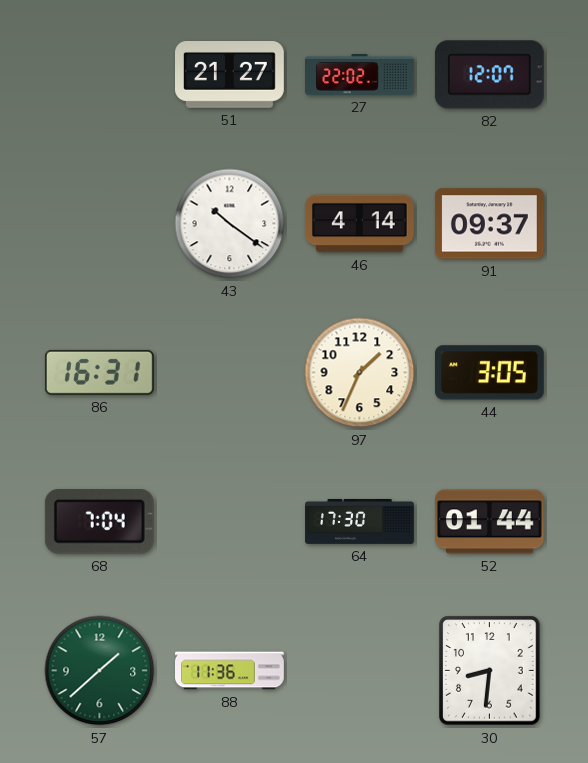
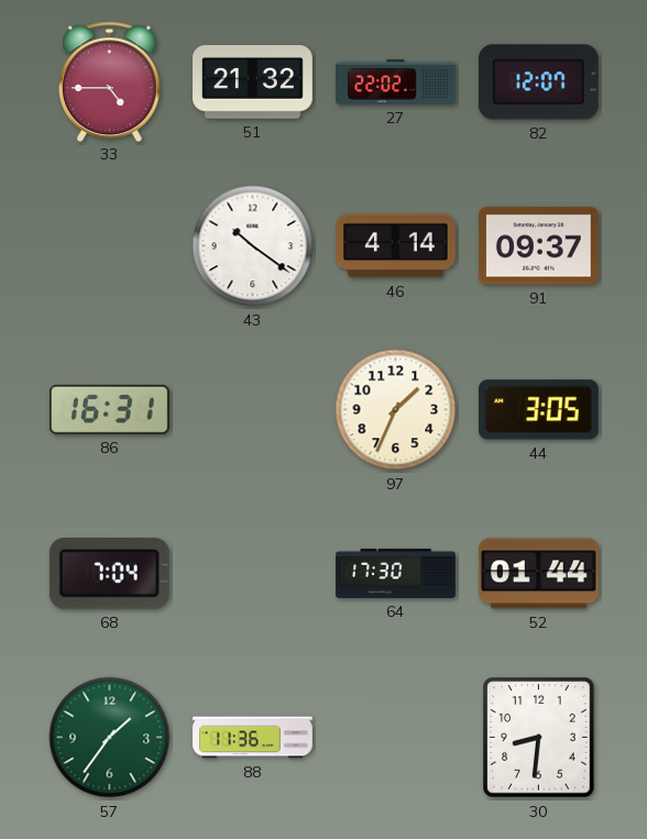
33: none -> 4:45 (110, 81)
51: 21:27 -> 21:32 (253, 82)
57: 1:38 -> 1:36 (110, 738)
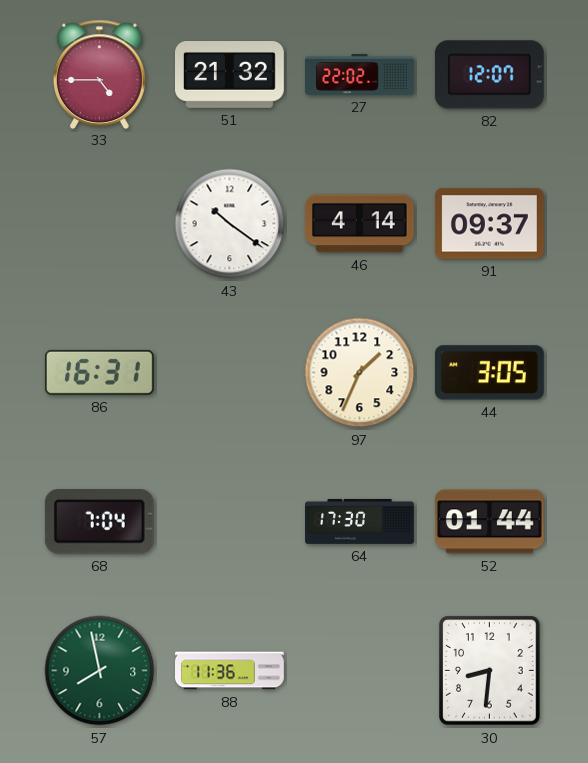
57: 1:36 -> 7:58 (100, 671)
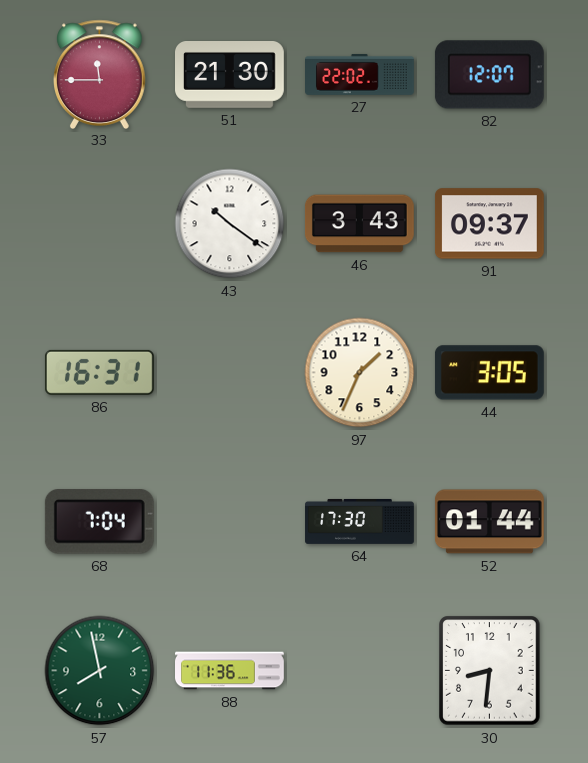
33: 4:45 -> 11:45 (100, 74)
51: 21:32 -> 21:30 (230, 75)
46: 4:14 -> 3:43 (359, 224)
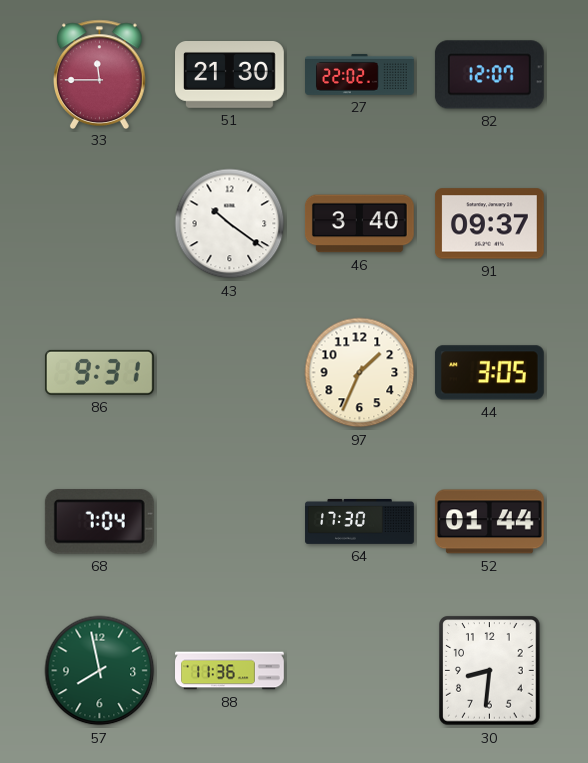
46: 3:43 -> 3:40 (359, 224)
86: 16:31 -> 9:31 (99, 372)
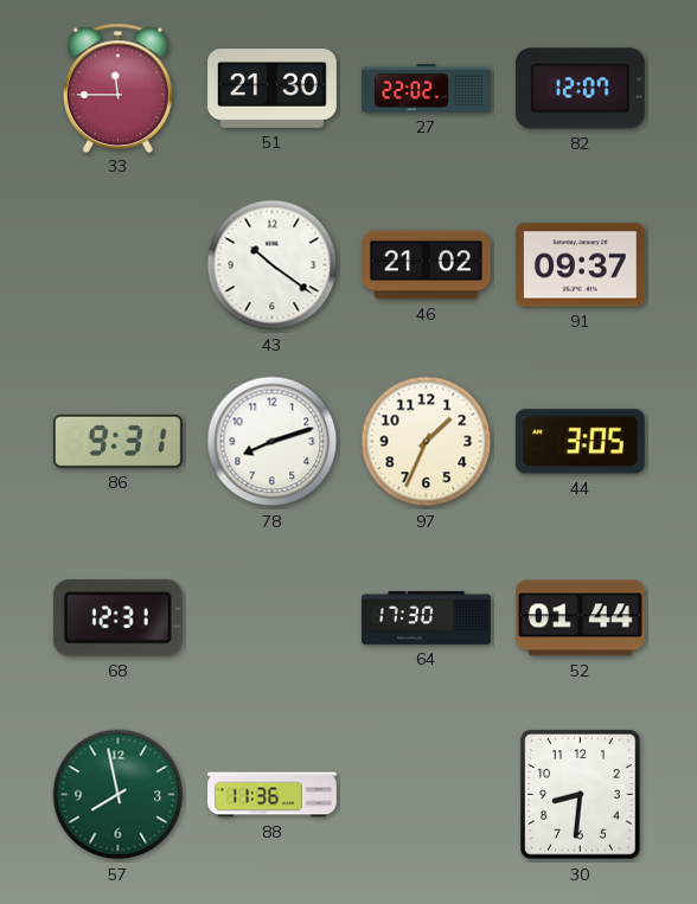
46: 3:40 -> 21:02 (426, 265)
78: none -> 8:12 (273, 442)
68: 7:04 -> 12:31 (117, 618)
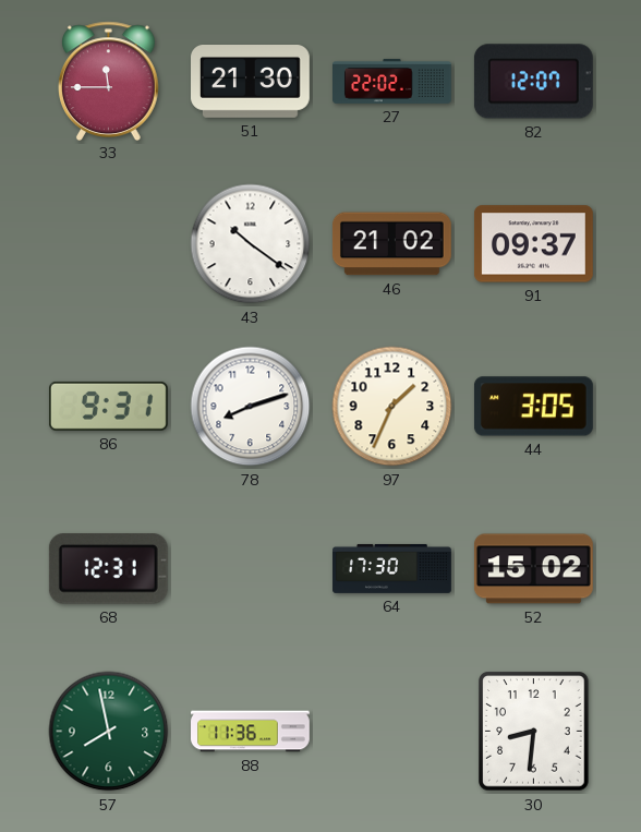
52: 01:44 -> 15:02 (533, 569)
